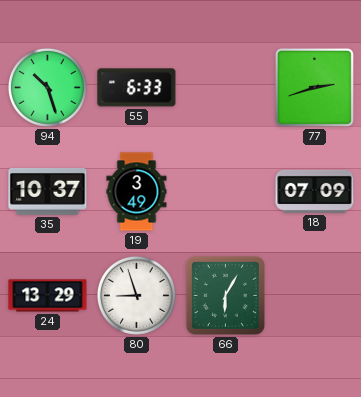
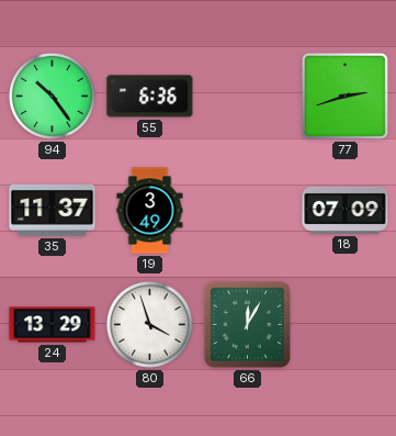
94: 10:27 -> 10:24 (52, 96)
55: 6:33 -> 6:36 (150, 97)
35: 10:37 -> 11:37 (53, 211)
80: 8:57 -> 3:57 (149, 324)
66: 6:05 -> 12:05 (247, 324)
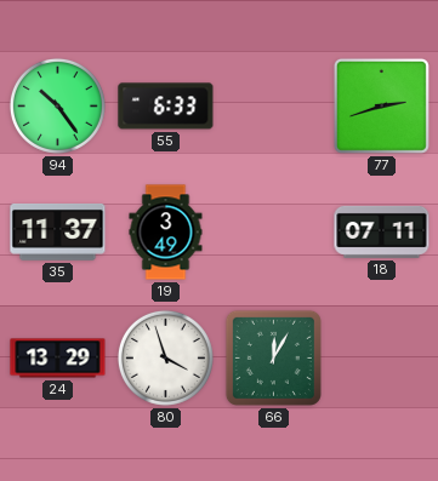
55: 6:36 -> 6:33 (166, 107)
18: 07:09 -> 07:11 (382, 231)
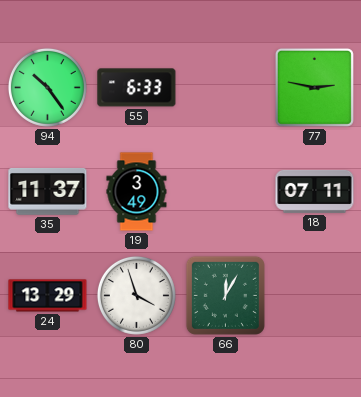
77: 2:42 -> 2:47 (314, 87)
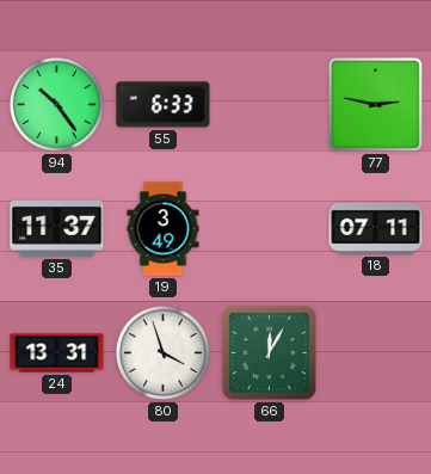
24: 13:29 -> 13:31 (57, 353)
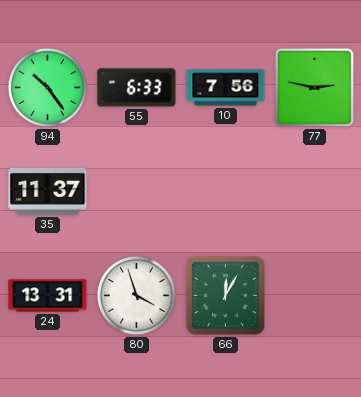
10: none -> 7:56 (226, 88)
19: 3:49 -> none (164, 229)
18: 07:11 -> none (376, 228)
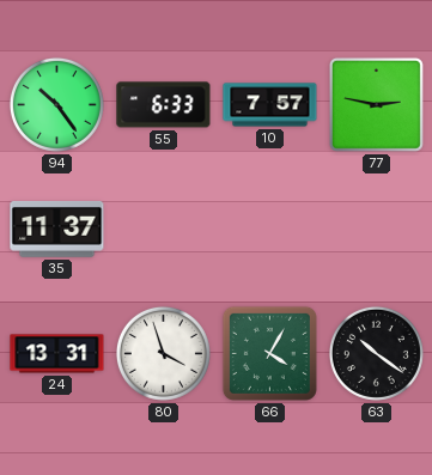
10: 7:56 -> 7:57 (270, 105)
66: 12:05 -> 4:05 (269, 353)
63: none -> 10:21 (376, 353)
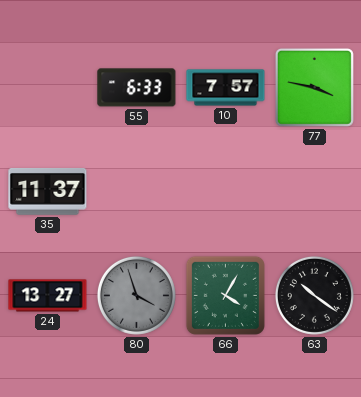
94: 10:24 -> none (56, 104)
77: 2:47 -> 3:47 (314, 87)
24: 13:31 -> 13:27 (48, 296)
80 dial: white -> grey (136, 295)
